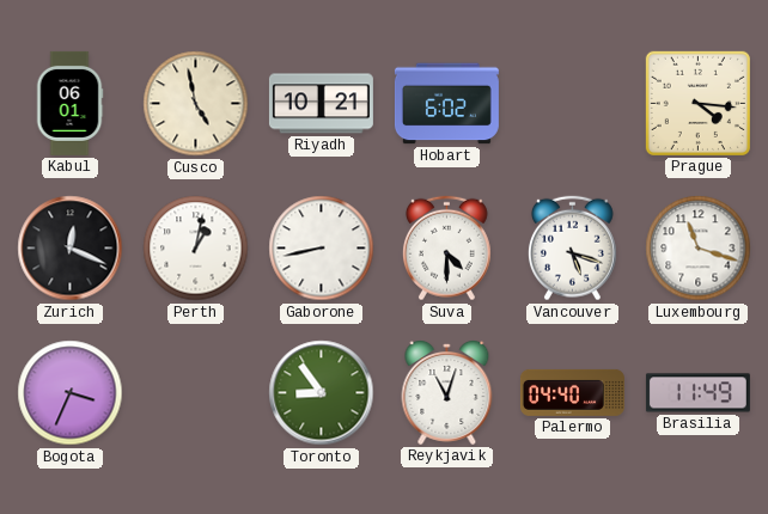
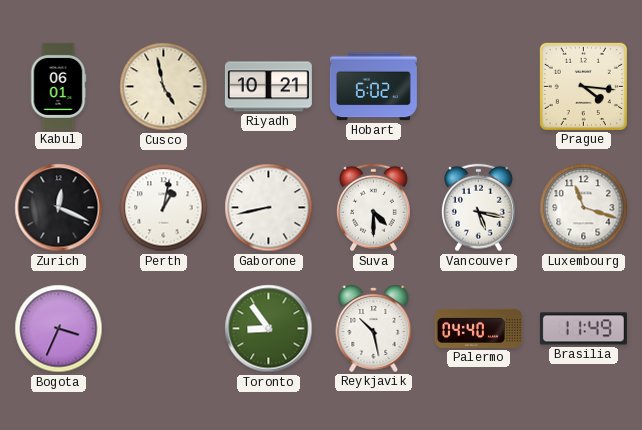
Vancouver: 5:18 -> 5:17 (478, 208)
Reykjavik: 11:03 -> 10:28 (374, 329)
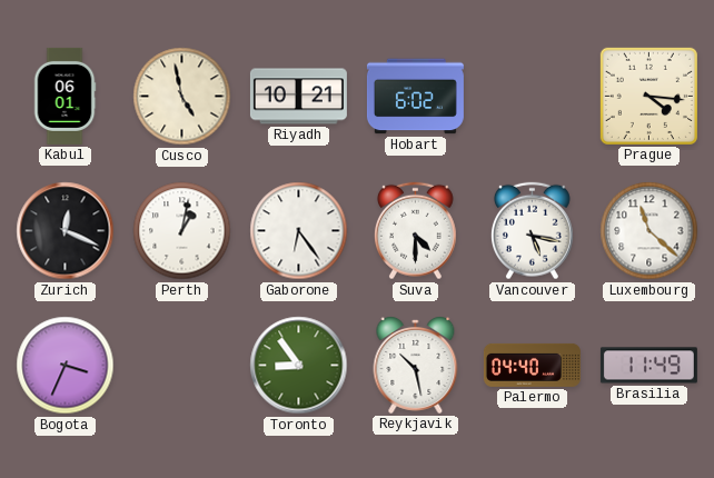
Gaborone: 8:43 -> 6:24 (299, 231)
Luxembourg: 11:18 -> 11:22 (649, 231)
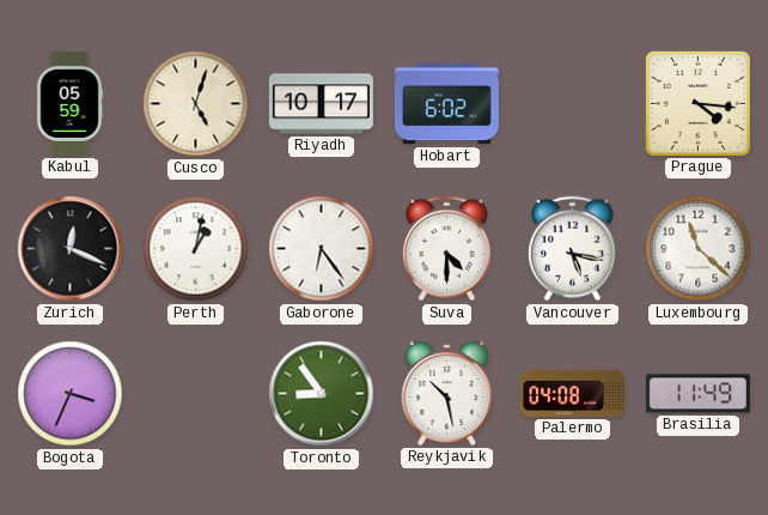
Kabul: 06:01 -> 05:59 (69, 103)
Cusco: 4:58 -> 5:03 (196, 104)
Riyadh: 10:21 -> 10:17 (321, 104)
Palermo: 04:40 -> 04:08 (572, 393)
